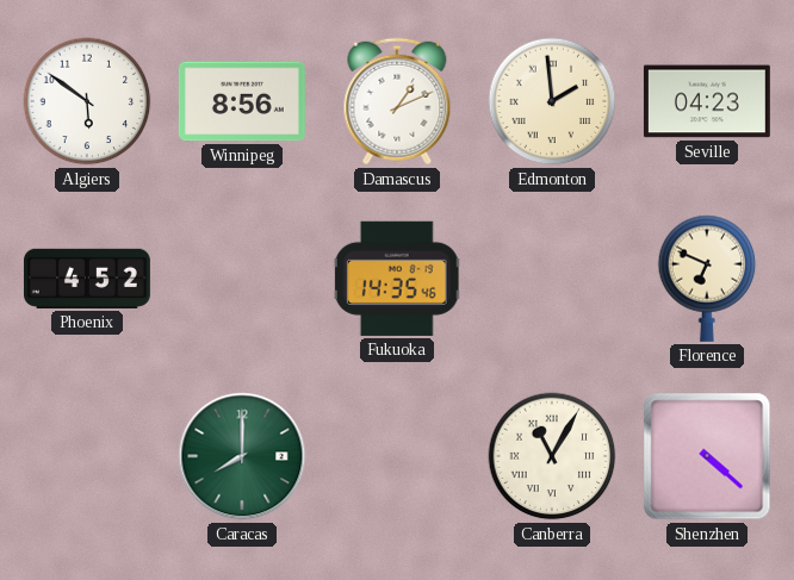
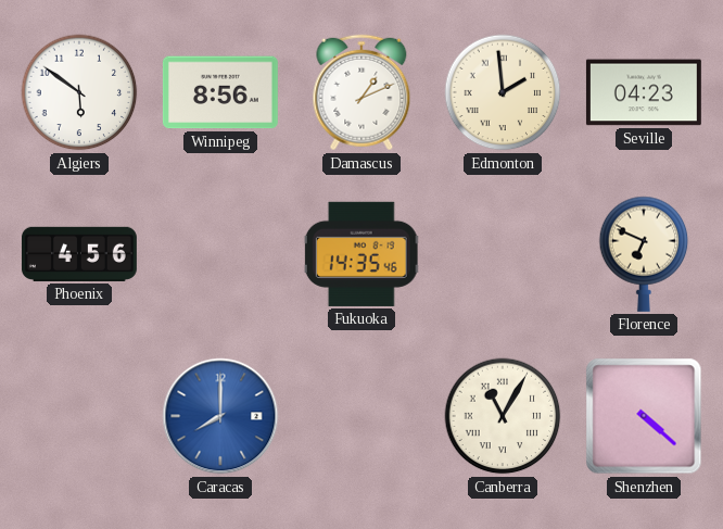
Phoenix: 4:52 -> 4:56 (79, 254)
Caracas dial: green -> blue (220, 416)
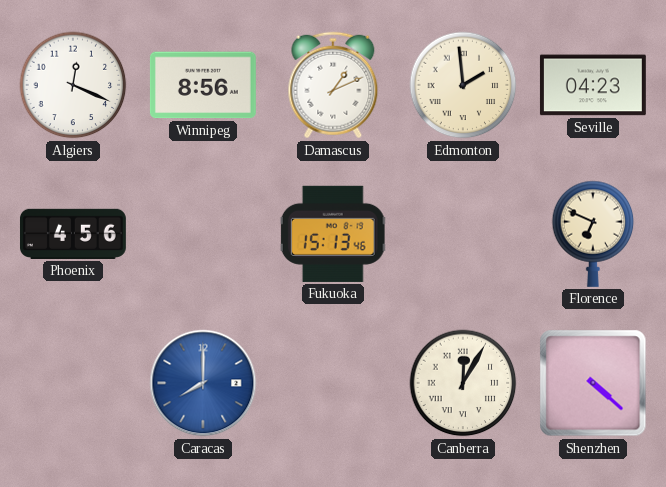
Algiers: 5:51 -> 12:19 (73, 85)
Fukuoka: 14:35 -> 15:13 (333, 234)
Canberra: 11:05 -> 12:05 (463, 383)
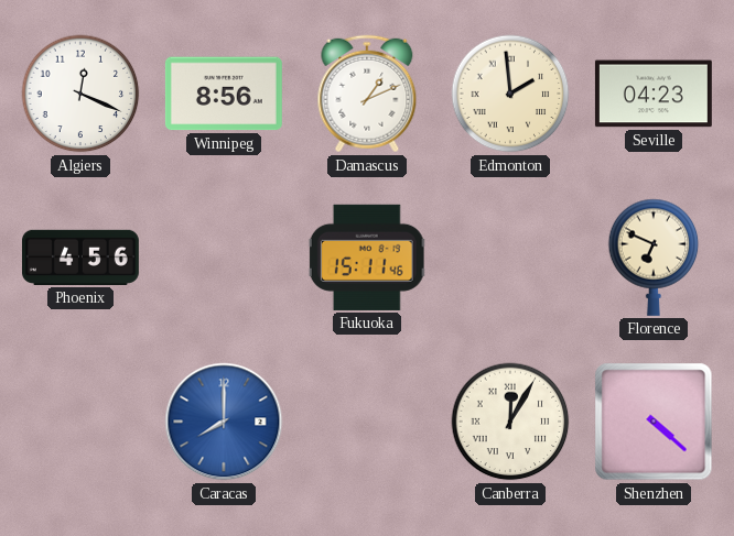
Fukuoka: 15:13 -> 15:11 (367, 258)
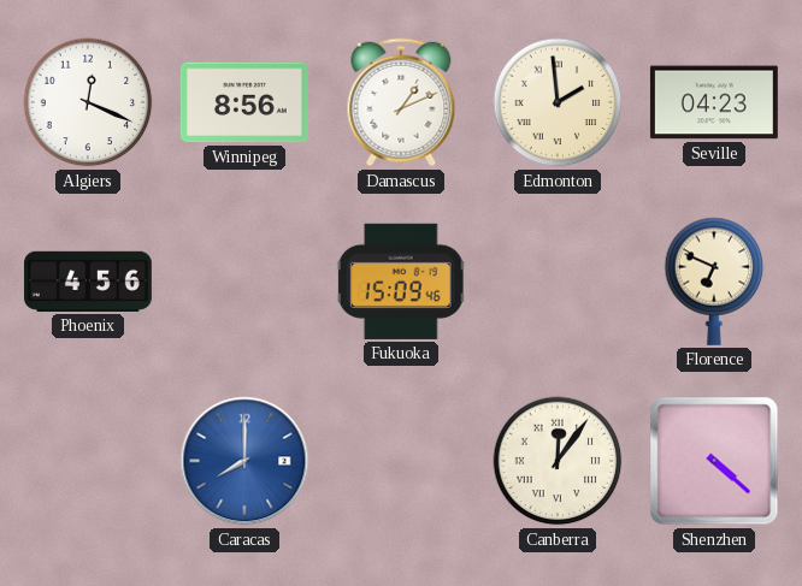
Fukuoka: 15:11 -> 15:09 (401, 282)
Canberra: 12:05 -> 12:06 (558, 461)
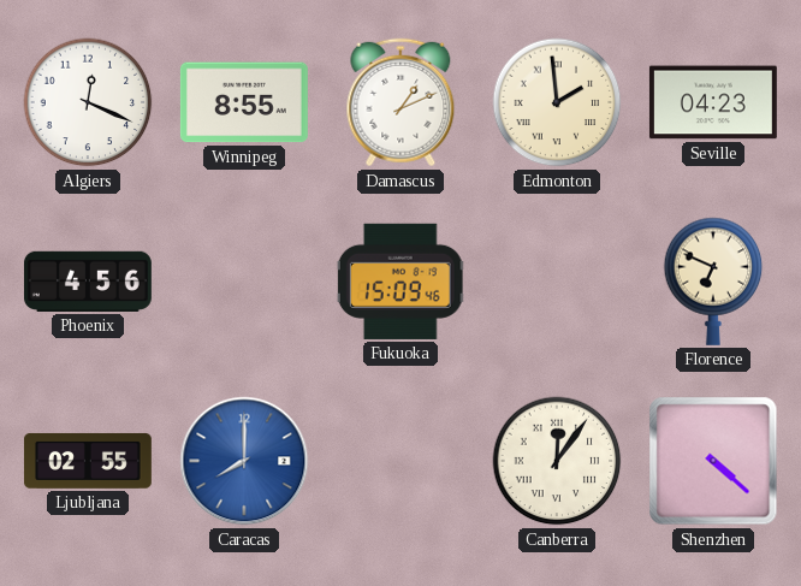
Winnipeg: 8:56 -> 8:55 (244, 102)
Ljubljana: none -> 02:55 (88, 461)
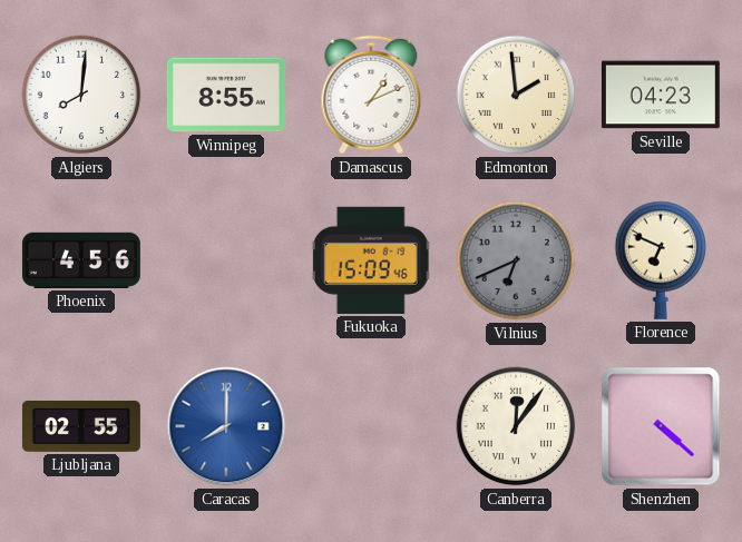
Algiers: 12:19 -> 8:01 (81, 95)
Vilnius: none -> 6:41 (516, 260)
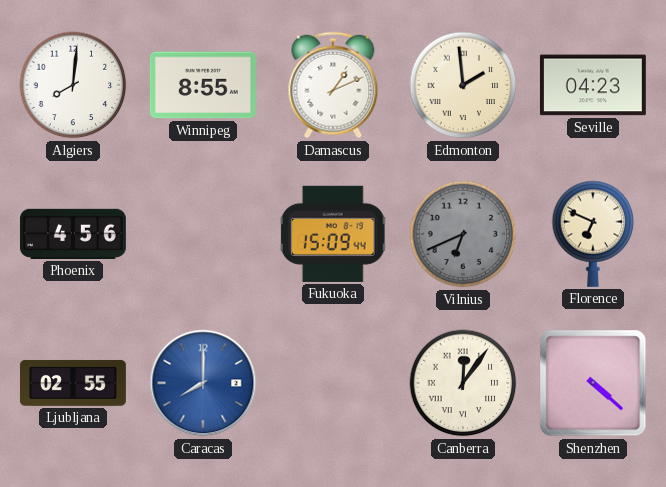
Fukuoka: 15:09:46 -> 15:09:44 (333, 234)
